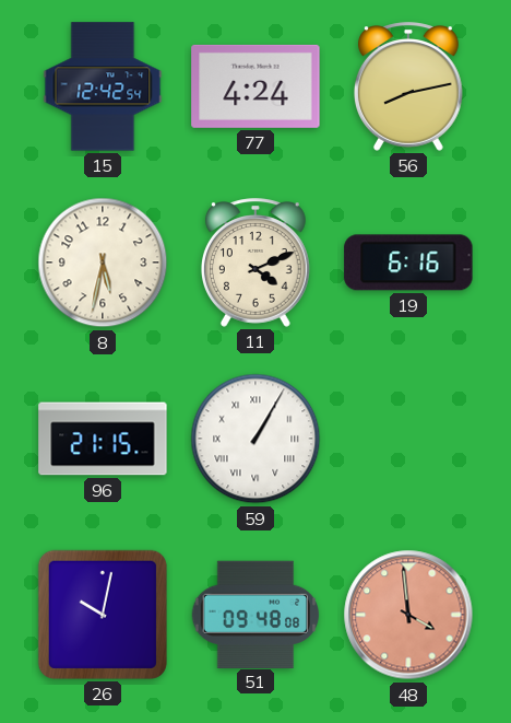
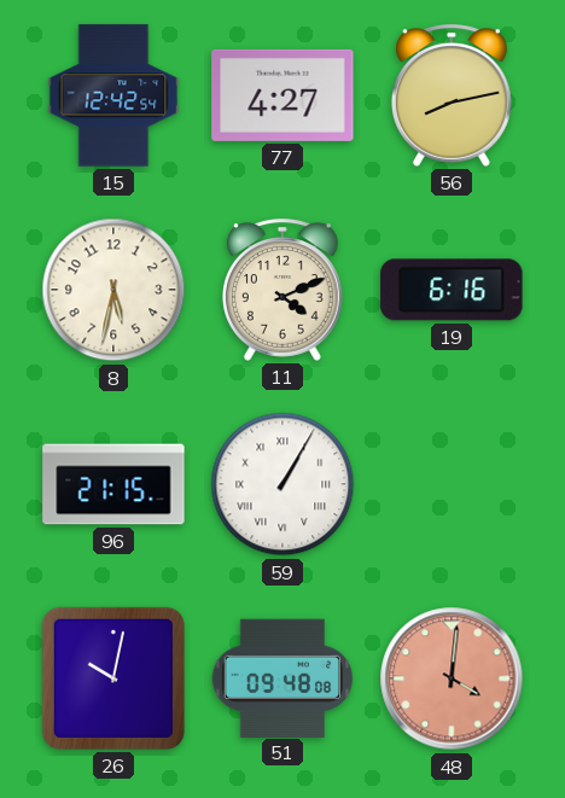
77: 4:24 -> 4:27 (282, 95)
48: 3:59 -> 4:01 (452, 678)
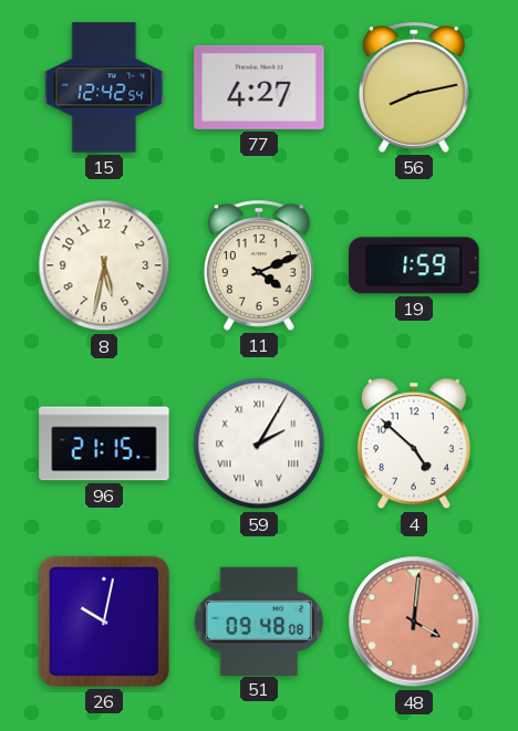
19: 6:16 -> 1:59 (414, 265)
59: 1:05 -> 2:05 (259, 443)
4: none -> 4:52 (414, 443)
